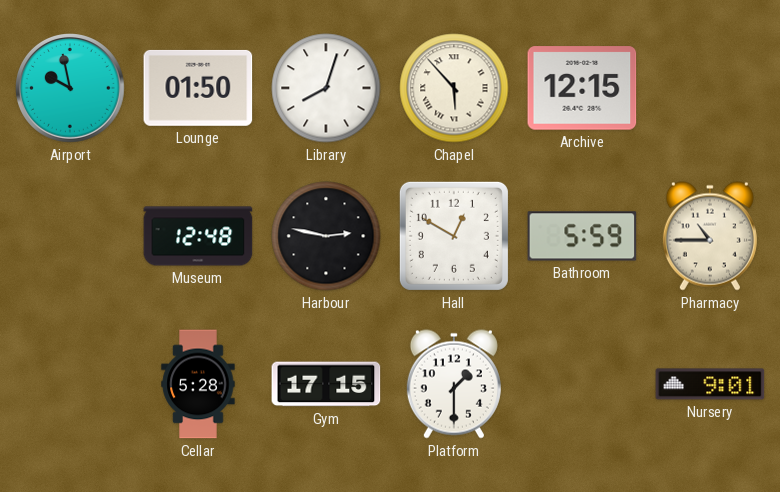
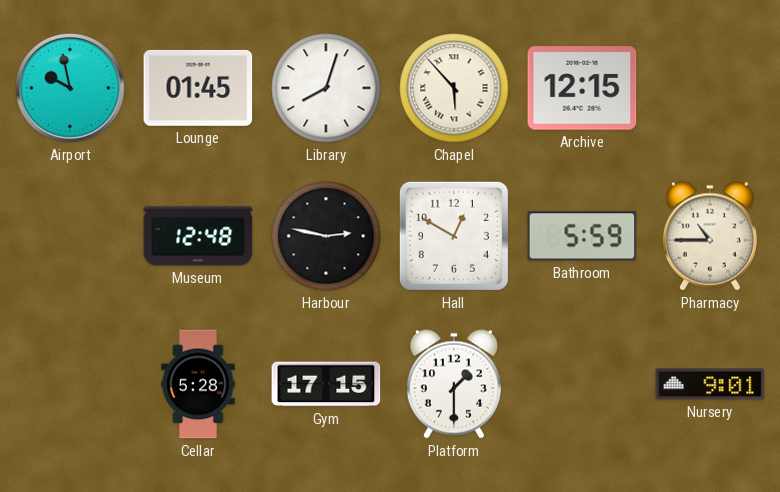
Lounge: 01:50 -> 01:45 (198, 88)
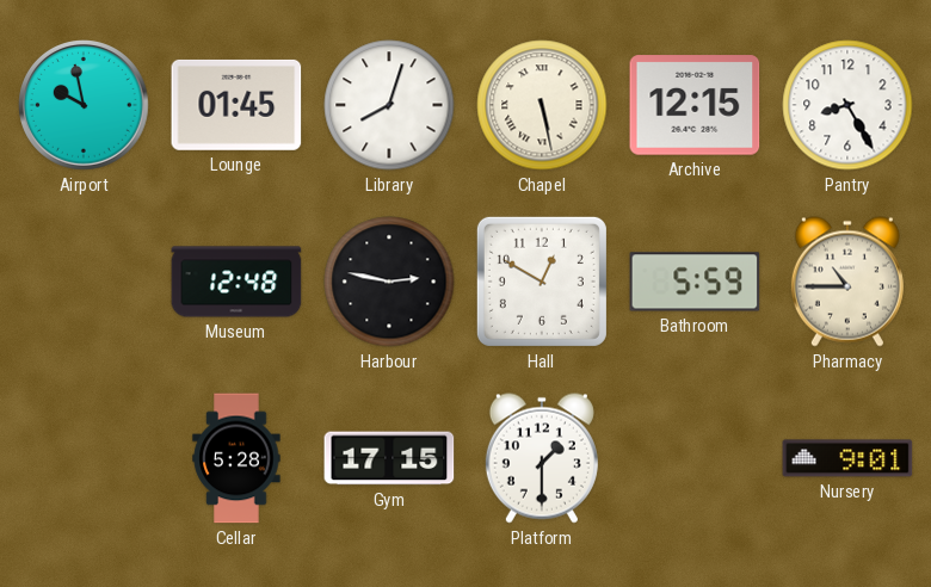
Chapel: 5:53 -> 5:28 (542, 105)
Pantry: none -> 8:25 (847, 105)
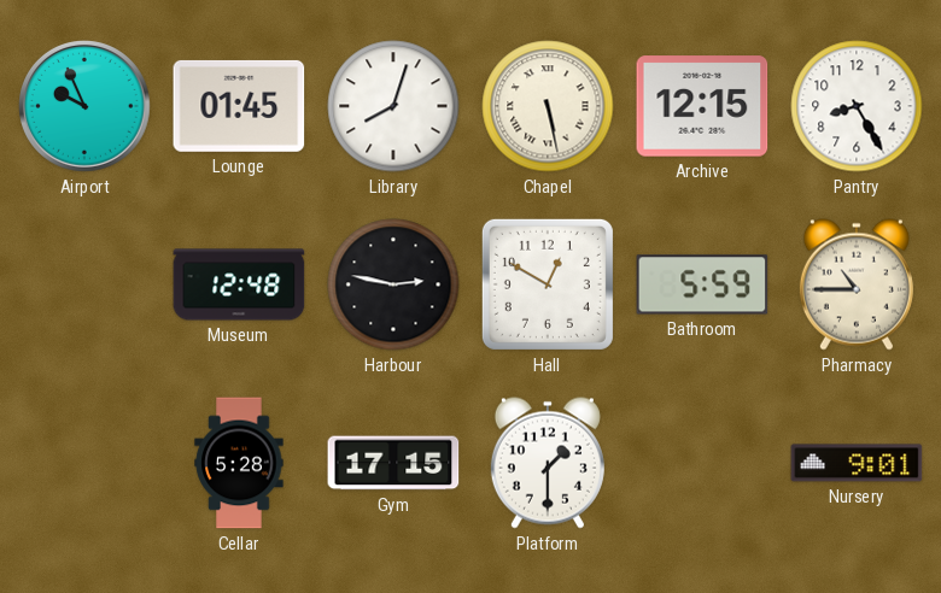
Airport: 9:58 -> 9:56 (86, 107)
